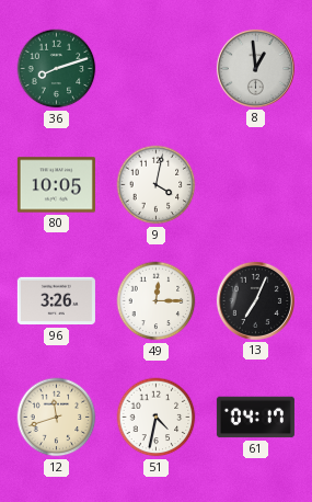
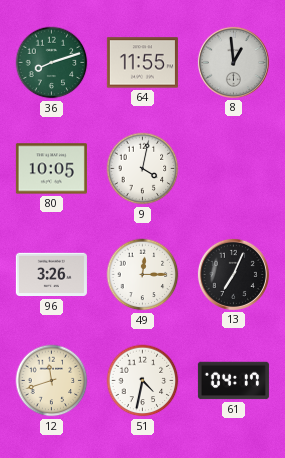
64: none -> 11:55 (142, 63)
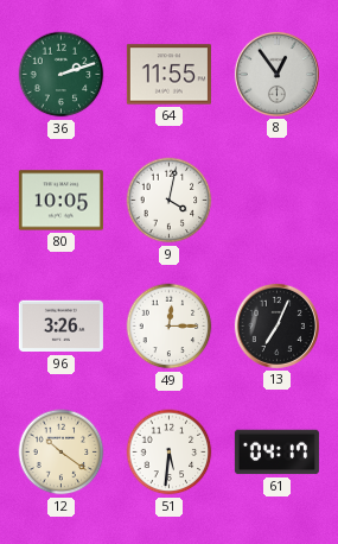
36: 8:12 -> 2:12 (62, 75)
8: 12:59 -> 12:54 (276, 74)
12: 11:42 -> 10:21 (62, 453)
51: 4:32 -> 5:31 (170, 453)
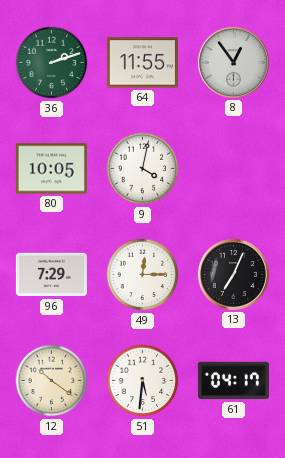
96: 3:26 -> 7:29 (51, 275)
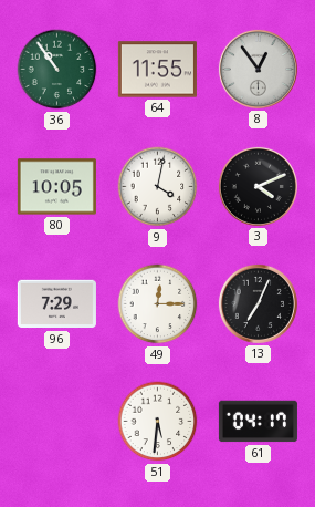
36: 2:12 -> 10:54 (57, 70)
3: none -> 4:11 (258, 186)
12: 10:21 -> none (52, 381)
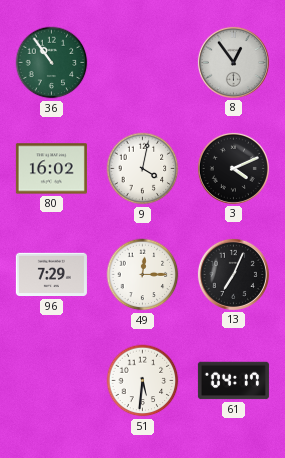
64: 11:55 -> none (157, 70)
80: 10:05 -> 16:02 (51, 169)
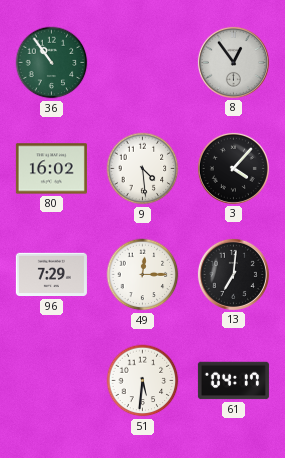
9: 4:02 -> 4:29 (143, 169)
3: 4:11 -> 4:07 (233, 168)
13: 7:04 -> 7:01 (233, 274)
